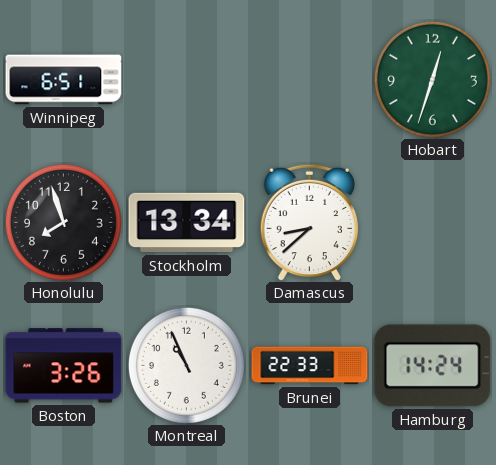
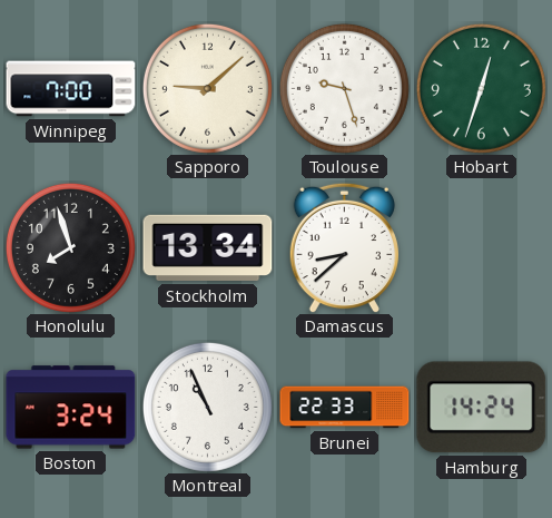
Winnipeg: 6:51 -> 7:00 (71, 89)
Sapporo: none -> 9:08 (207, 88)
Toulouse: none -> 9:27 (344, 88)
Boston: 3:26 -> 3:24 (71, 408)
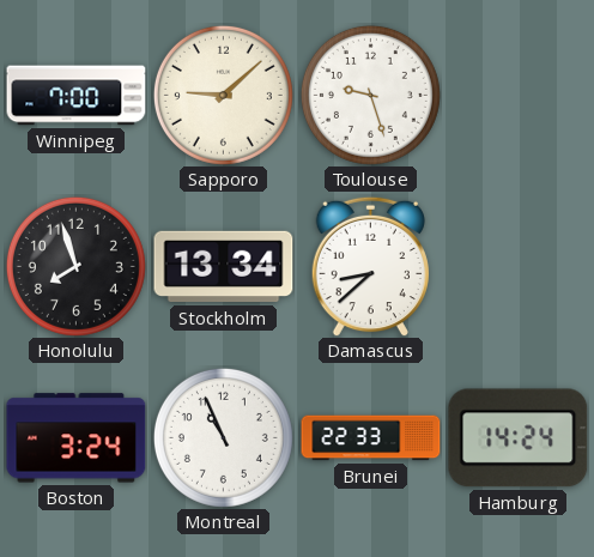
Hobart: 12:33 -> none (481, 88)
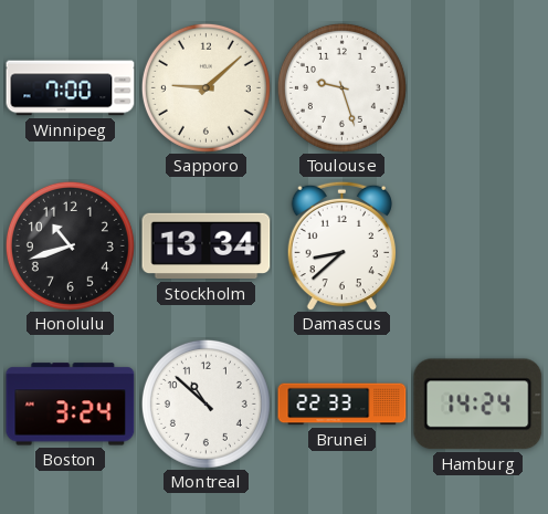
Honolulu: 7:57 -> 10:42 (70, 245)
Montreal: 10:56 -> 10:52 (205, 403)
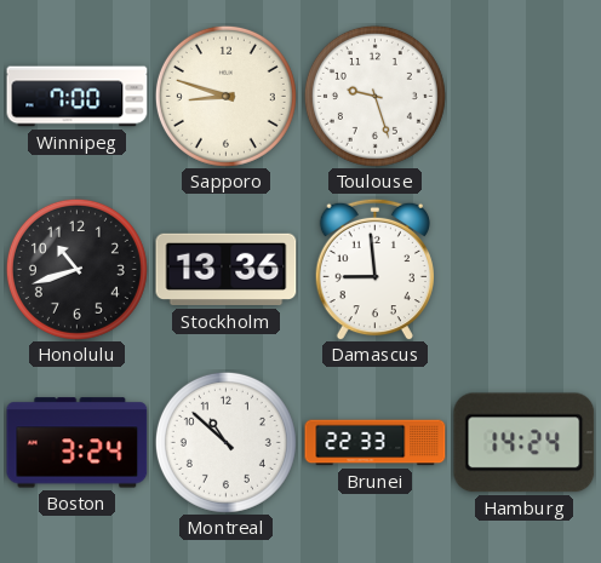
Sapporo: 9:08 -> 8:48 (225, 96)
Stockholm: 13:34 -> 13:36 (227, 270)
Damascus: 8:38 -> 8:59 (374, 269)
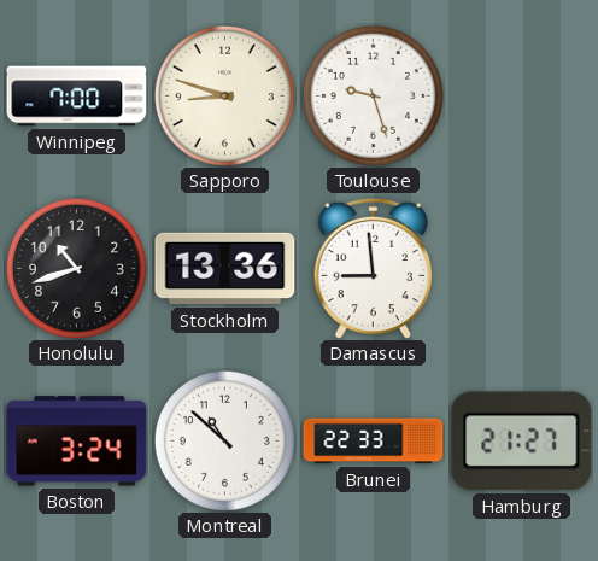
Hamburg: 14:24 -> 21:27 (522, 442)
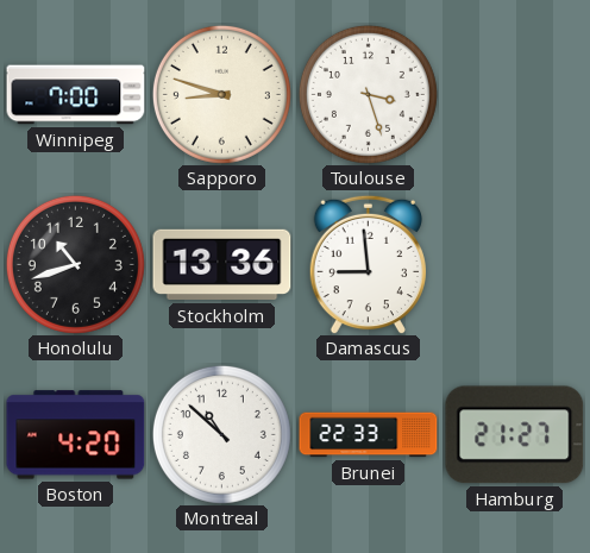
Toulouse: 9:27 -> 3:27 (368, 94)
Boston: 3:24 -> 4:20 (76, 435)
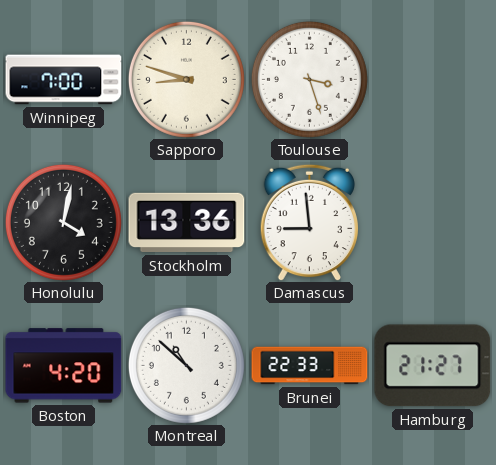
Honolulu: 10:42 -> 4:02 (63, 222)
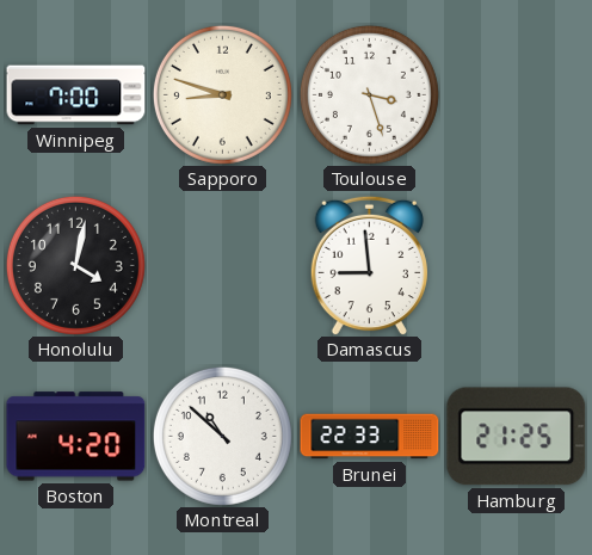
Stockholm: 13:36 -> none (187, 223)
Hamburg: 21:27 -> 21:25 (517, 437)
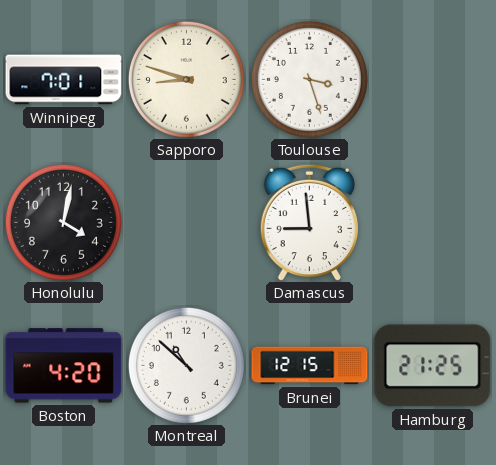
Winnipeg: 7:00 -> 7:01 (64, 80)
Brunei: 22:33 -> 12:15 (310, 366)
